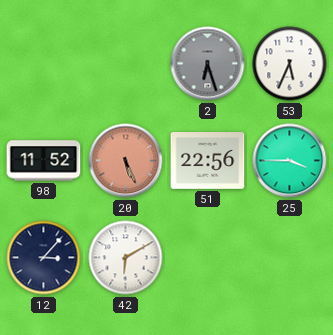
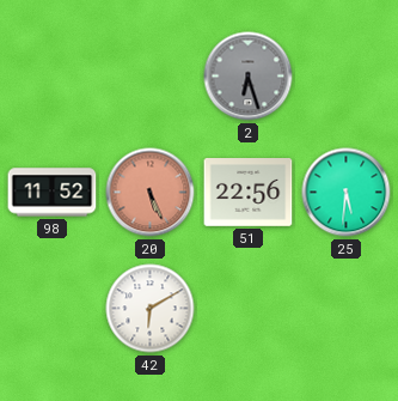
53: 5:34 -> none (290, 64)
25: 3:45 -> 5:31 (347, 193)
12: 3:07 -> none (44, 258)
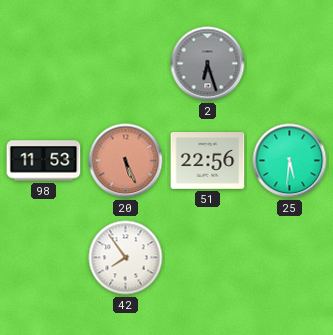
98: 11:52 -> 11:53 (44, 161)
42: 6:10 -> 7:54 (126, 258)
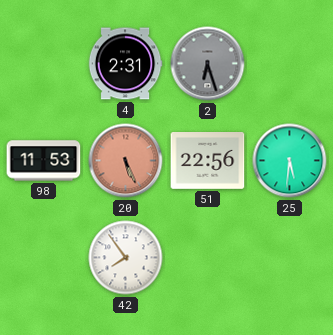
4: none -> 2:31 (125, 64)
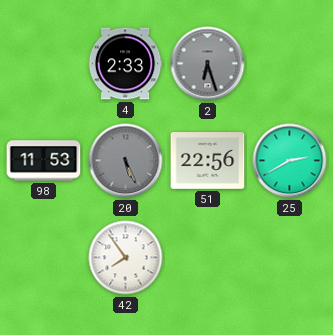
4: 2:31 -> 2:33 (125, 64)
20 dial: salmon -> grey (126, 161)
25: 5:31 -> 2:40 (290, 161)
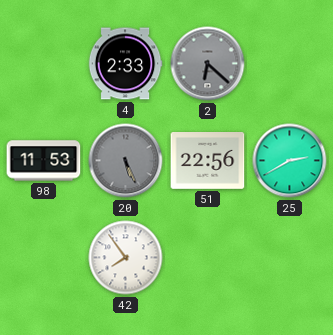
2: 6:27 -> 6:22 (208, 64)
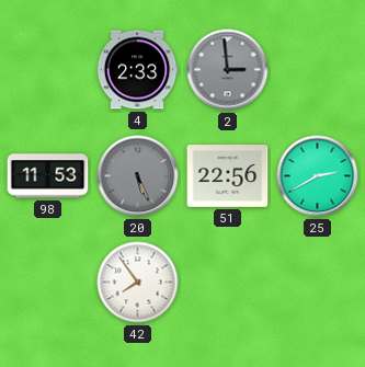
2: 6:22 -> 2:59 (228, 70)
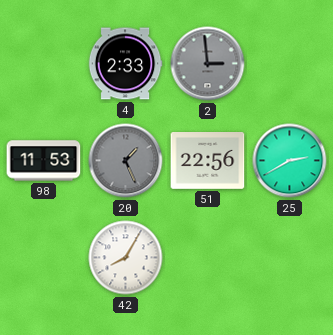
20: 5:26 -> 1:26 (126, 161)
42: 7:54 -> 8:05 (126, 258)
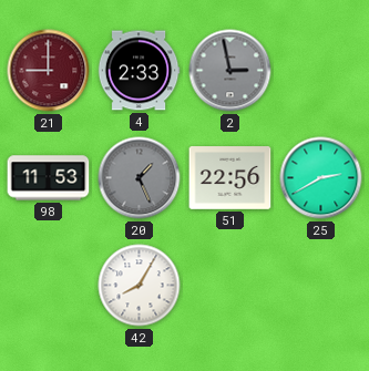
21: none -> 9:00 (49, 71)
2: 2:59 -> 2:58 (230, 71)
